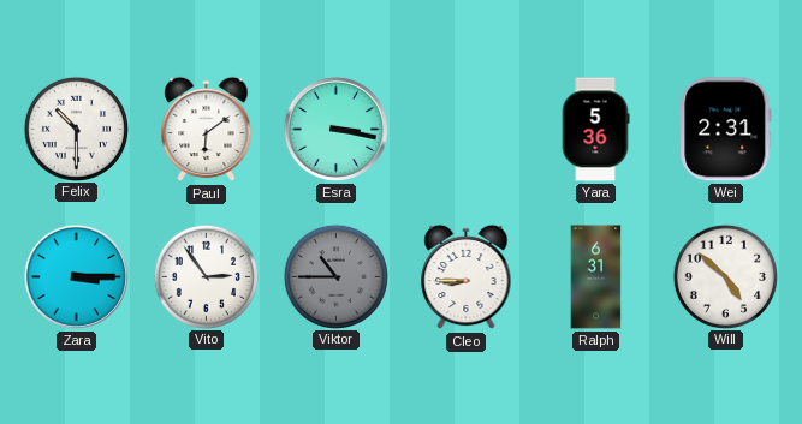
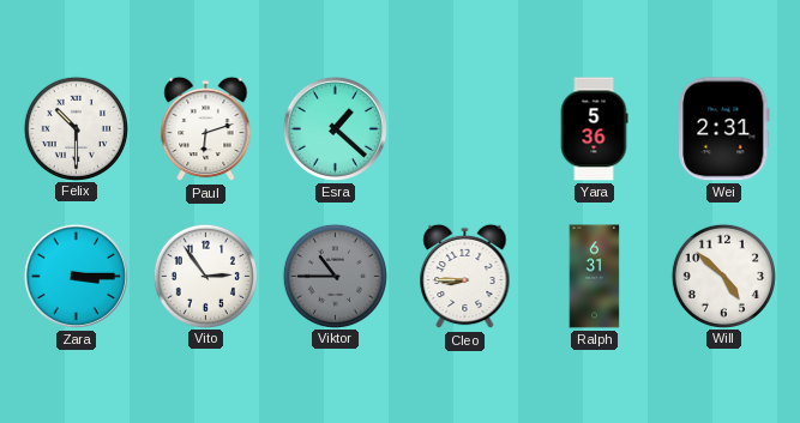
Paul: 6:09 -> 6:12 (206, 129)
Esra: 3:17 -> 1:22 (335, 128)
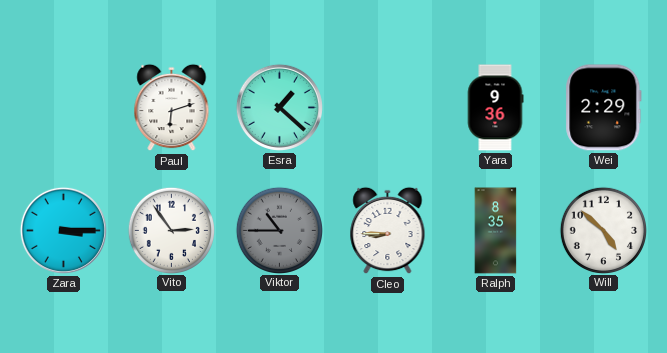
Felix: 10:30 -> none (76, 128)
Yara: 5:36 -> 9:36 (495, 108)
Wei: 2:31 -> 2:29 (604, 108)
Ralph: 6:31 -> 8:35 (496, 231)
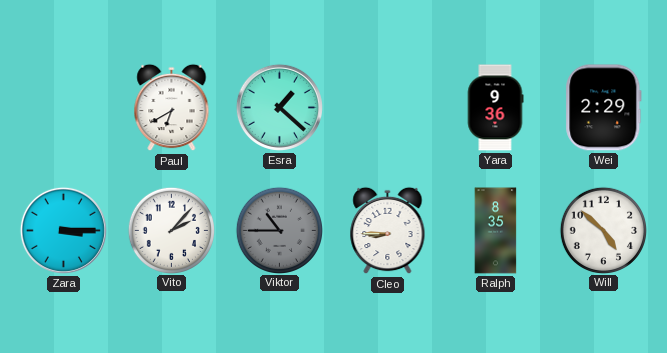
Paul: 6:12 -> 6:40 (172, 108)
Vito: 2:54 -> 2:07 (171, 230)
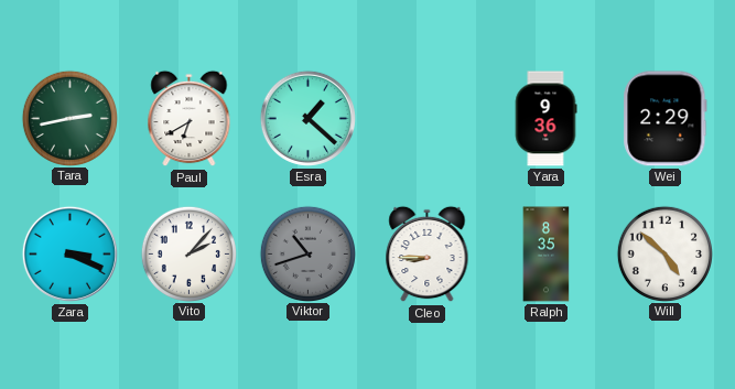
Tara: none -> 2:43 (69, 118)
Zara: 3:15 -> 3:19 (69, 253)
Viktor: 10:45 -> 10:42 (307, 253)
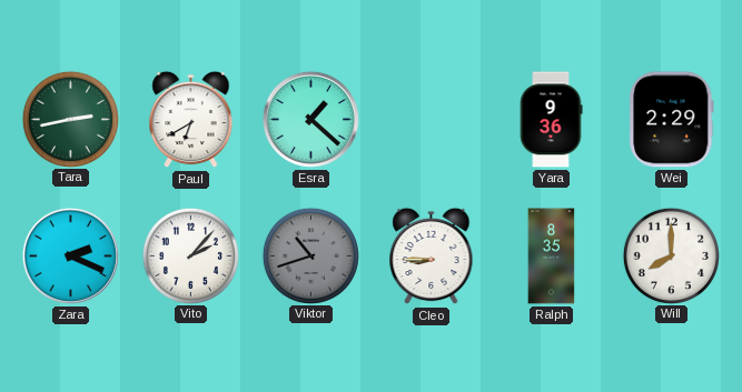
Zara: 3:19 -> 2:19 (70, 255)
Will: 4:52 -> 8:00 (671, 255)
